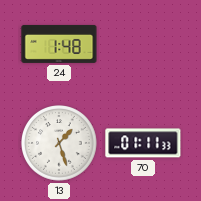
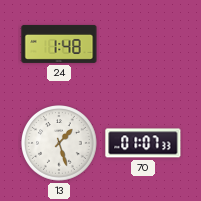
70: 01:11 -> 01:07 (143, 143)
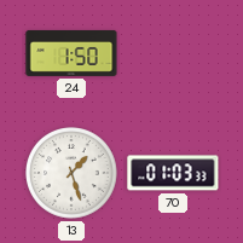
24: 1:48 -> 1:50 (71, 53)
70: 01:07 -> 01:03 (173, 173)
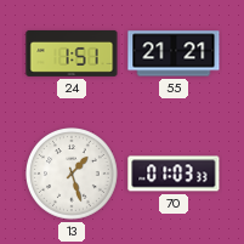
24: 1:50 -> 1:51 (72, 53)
55: none -> 21:21 (174, 53)
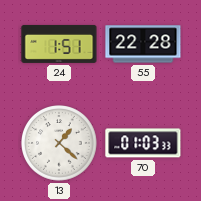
55: 21:21 -> 22:28 (143, 44)
13: 1:27 -> 1:22 (60, 144)
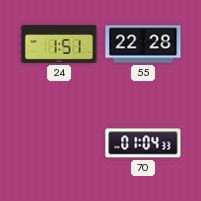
13: 1:22 -> none (60, 144)
70: 01:03 -> 01:04 (143, 143)
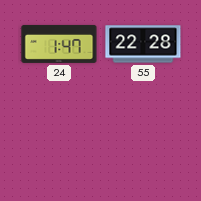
24: 1:51 -> 1:47 (59, 44)
70: 01:04 -> none (143, 143)
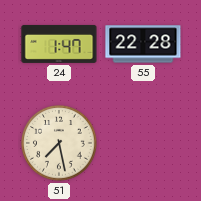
51: none -> 7:28 (60, 144)
